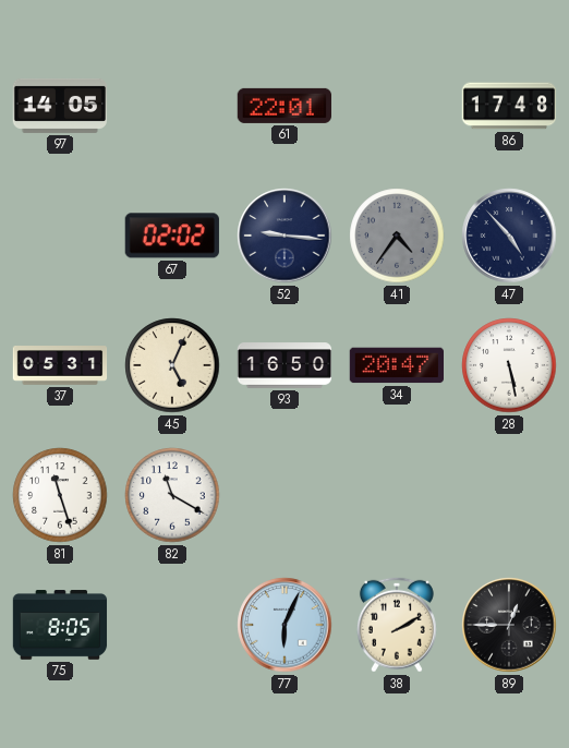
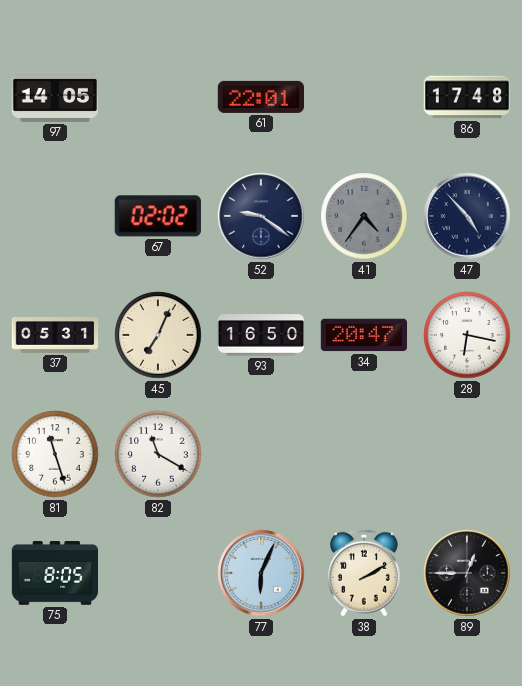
52: 9:16 -> 9:21 (261, 216)
45: 5:04 -> 7:04 (158, 335)
28: 5:28 -> 6:17 (467, 335)
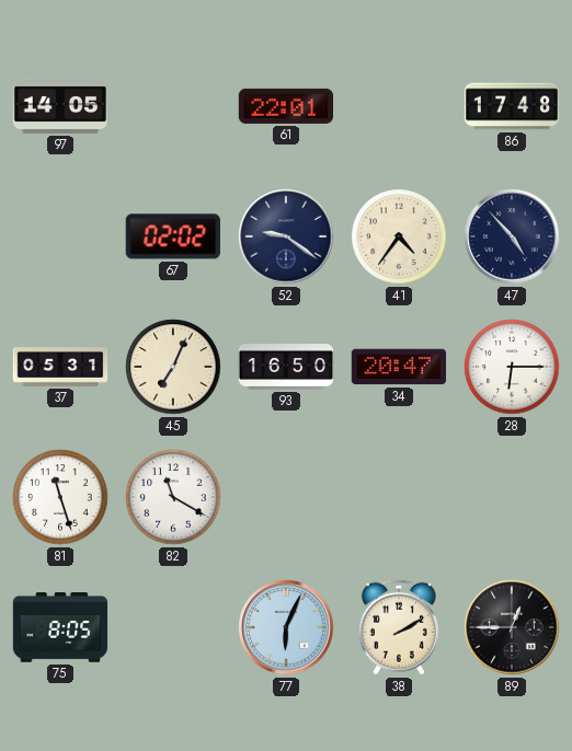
41 dial: grey -> cream (399, 236)
28: 6:17 -> 6:15 (512, 367)
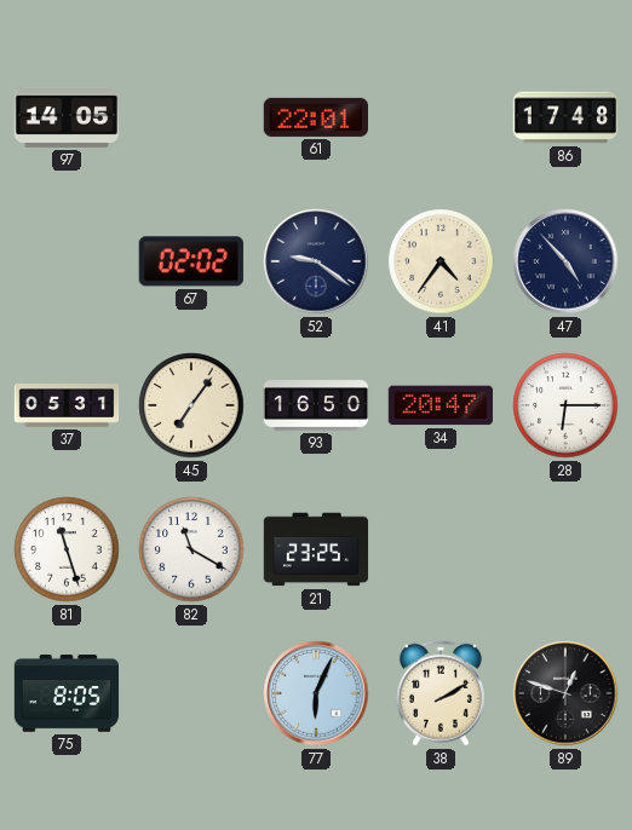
45: 7:04 -> 7:06 (191, 405)
21: none -> 23:25 (316, 549)
89: 12:45 -> 12:48 (565, 693)
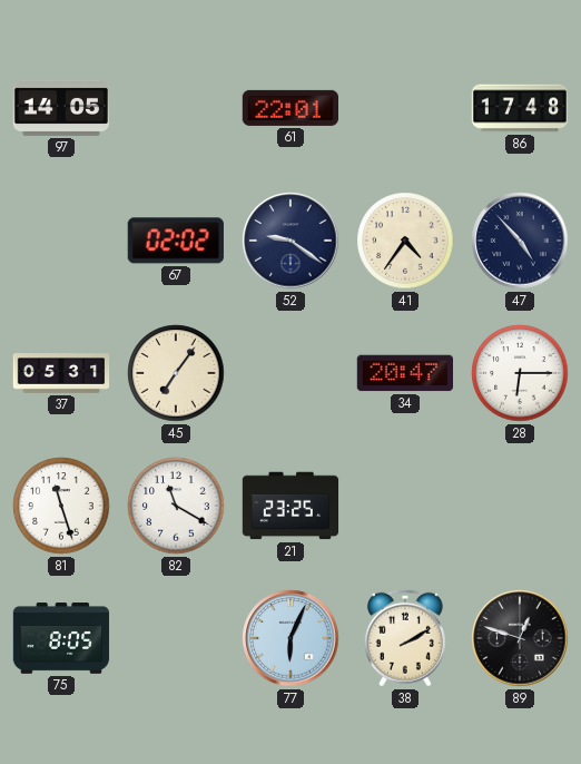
93: 16:50 -> none (316, 405)
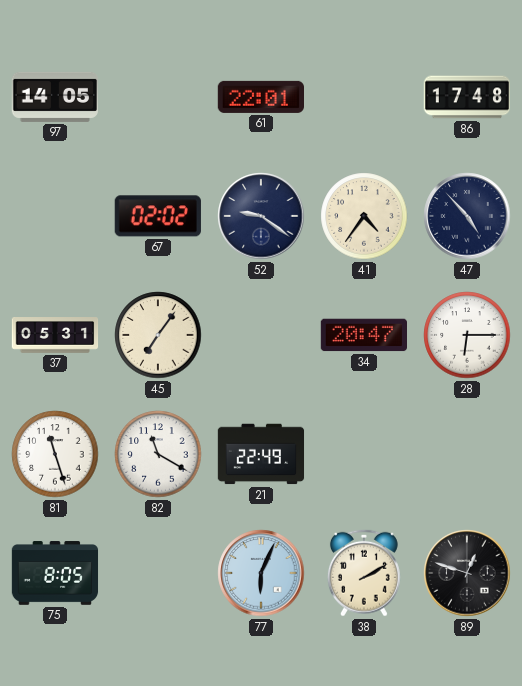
21: 23:25 -> 22:49 (261, 454)
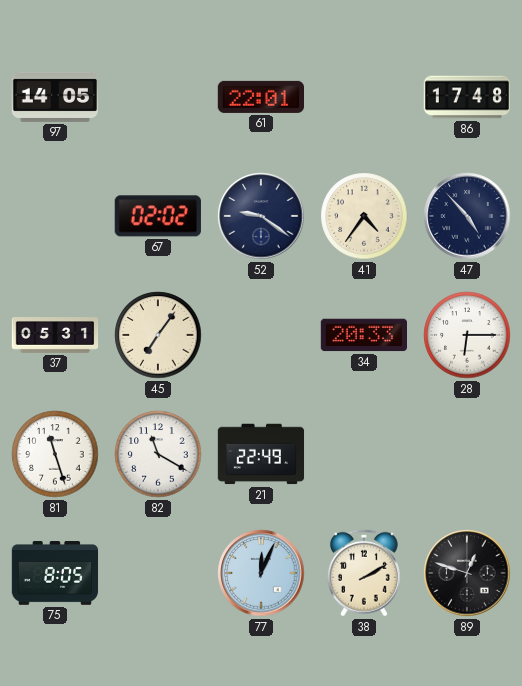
34: 20:47 -> 20:33 (363, 335)
77: 6:04 -> 12:04 (261, 573)
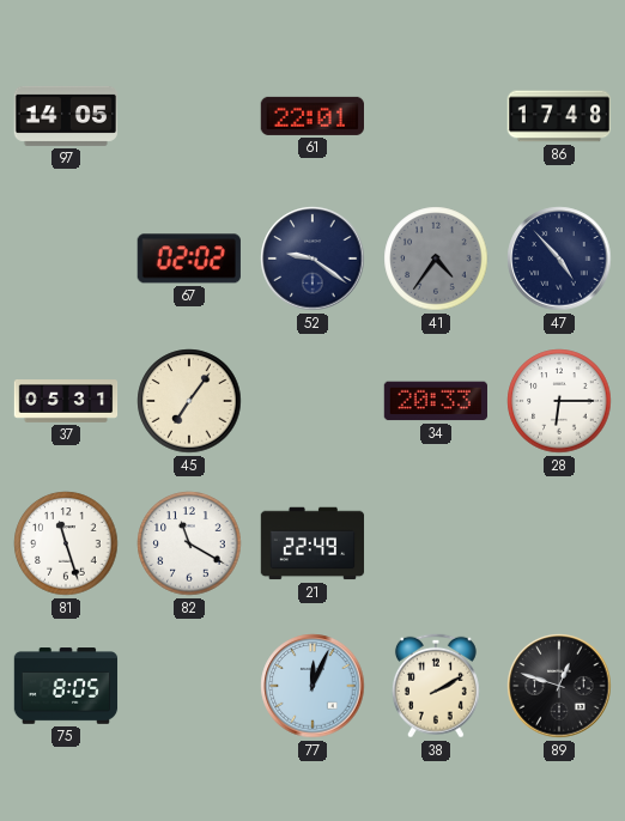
41 dial: cream -> grey (436, 259)
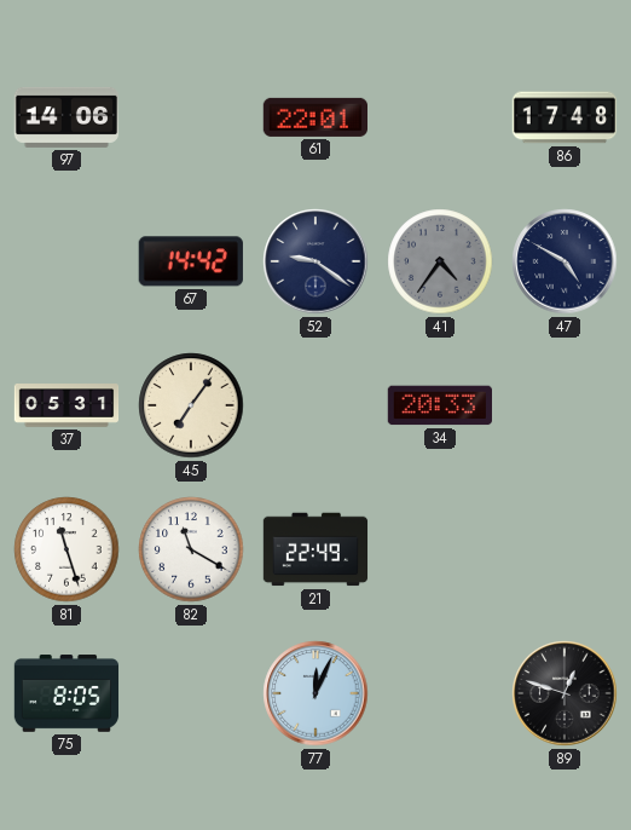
97: 14:05 -> 14:06 (65, 117)
67: 02:02 -> 14:42 (191, 261)
47: 4:53 -> 4:50 (565, 261)
28: 6:15 -> none (559, 401)
38: 2:10 -> none (436, 686)
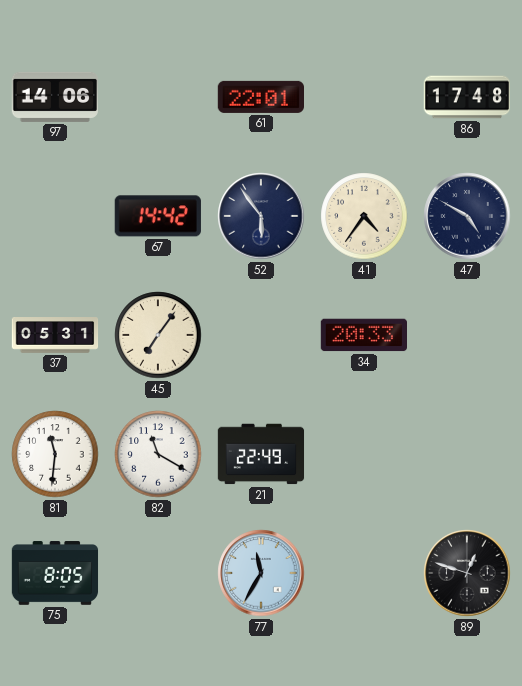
52: 9:21 -> 5:54 (261, 216)
41 dial: grey -> cream (364, 216)
81: 11:27 -> 11:31 (55, 454)
77: 12:04 -> 11:35 (261, 573)
